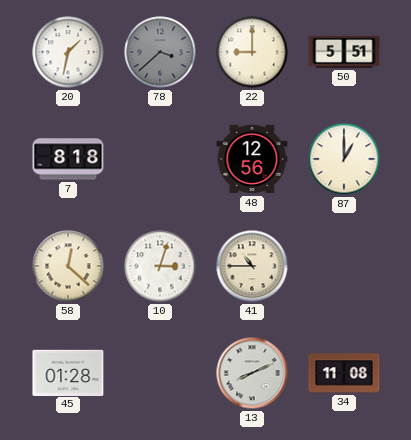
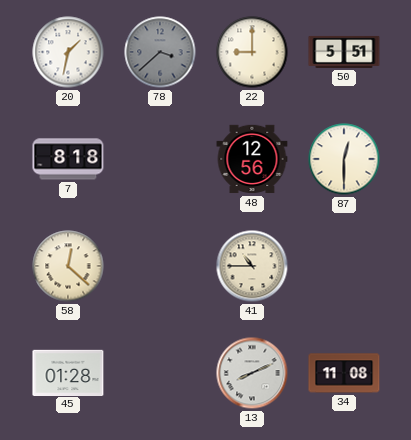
87: 1:00 -> 12:30 (344, 159)
10: 3:03 -> none (160, 266)
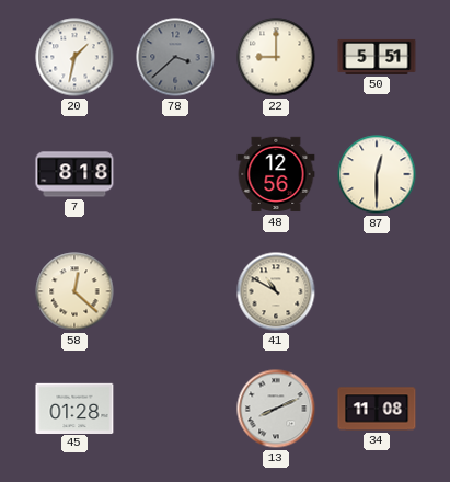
41: 10:45 -> 10:50 (276, 291)
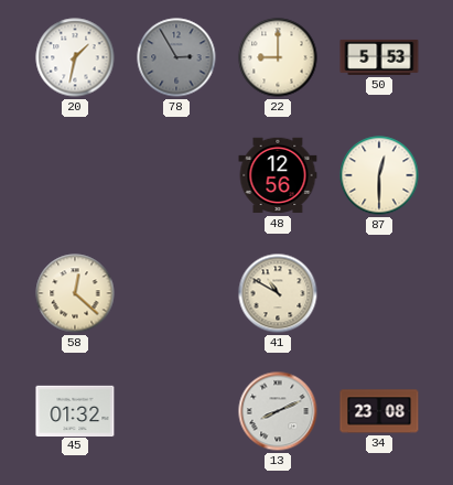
78: 3:38 -> 2:55 (176, 57)
50: 5:51 -> 5:53 (379, 57)
7: 8:18 -> none (74, 174)
45: 01:28 -> 01:32 (75, 410)
34: 11:08 -> 23:08 (379, 411)
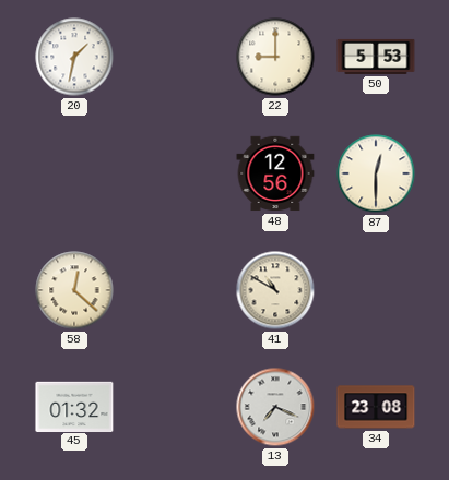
78: 2:55 -> none (176, 57)
13: 8:11 -> 7:19 (275, 407)
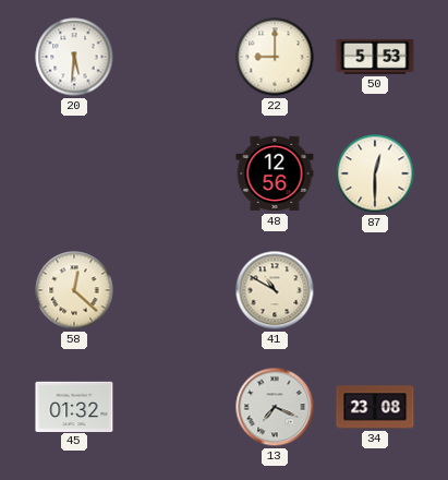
20: 1:32 -> 5:31 (74, 57)
